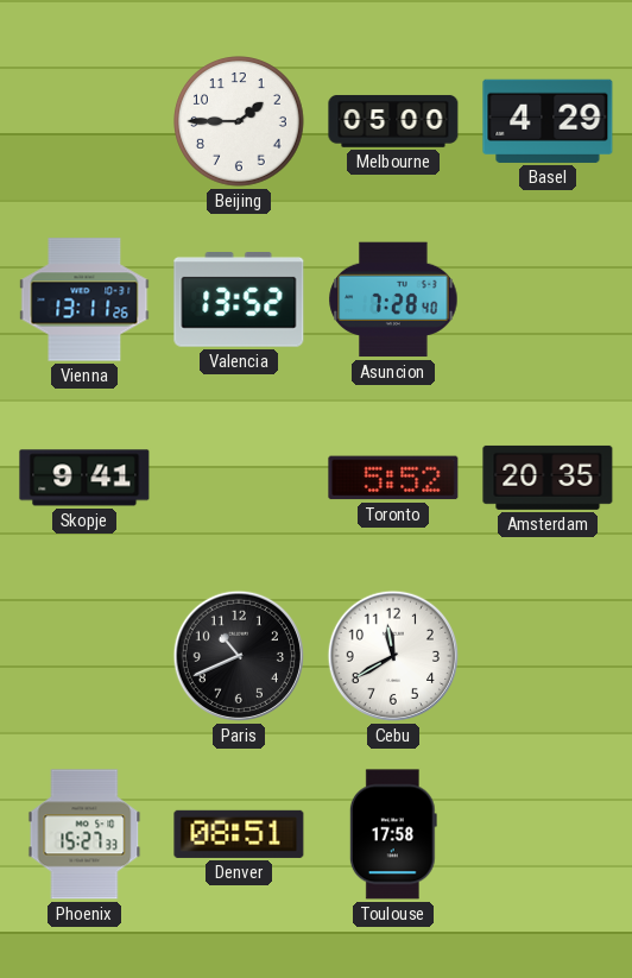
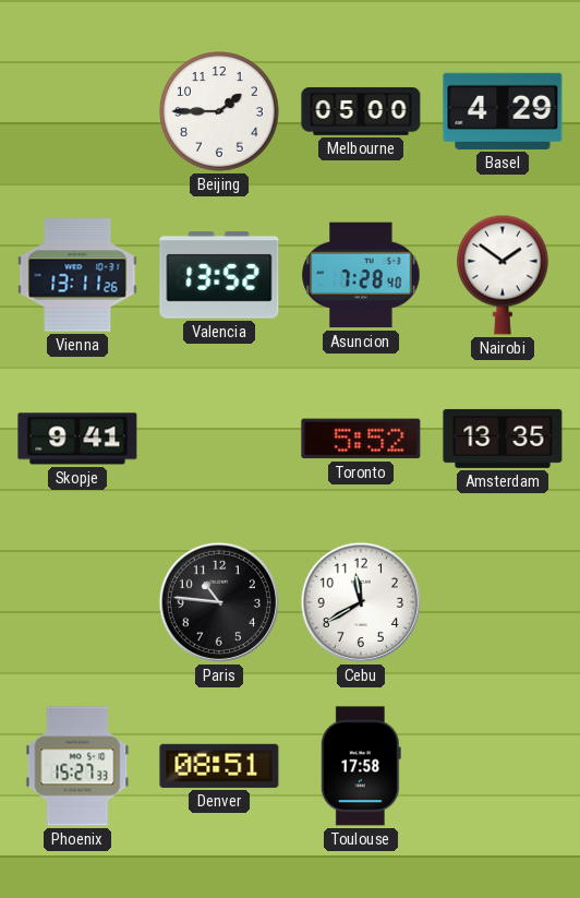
Nairobi: none -> 1:51 (503, 275)
Amsterdam: 20:35 -> 13:35 (503, 439)
Paris: 10:41 -> 10:46 (219, 602)
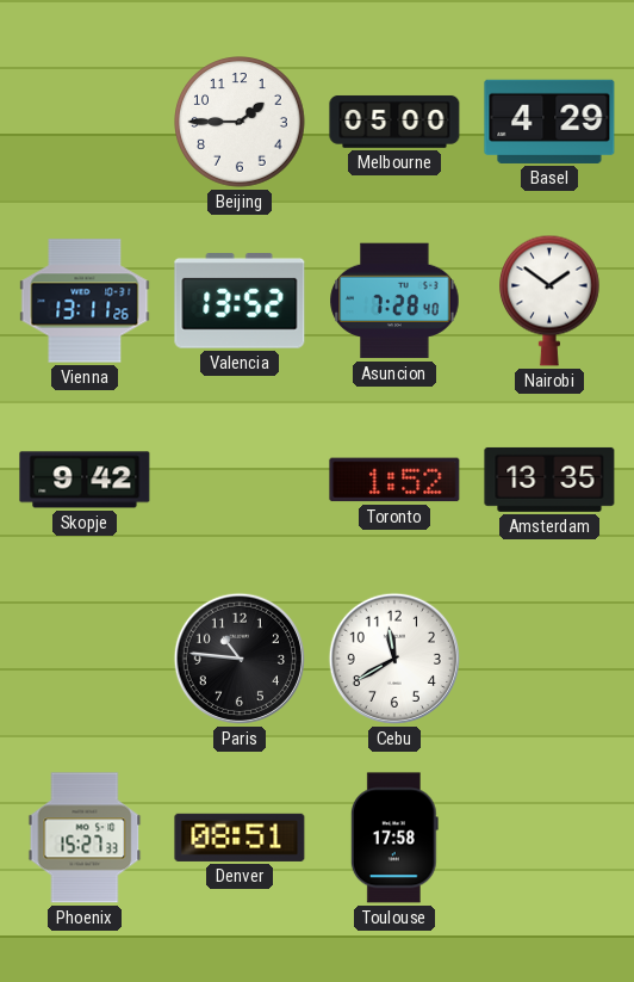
Skopje: 9:41 -> 9:42 (85, 480)
Toronto: 5:52 -> 1:52 (394, 480)
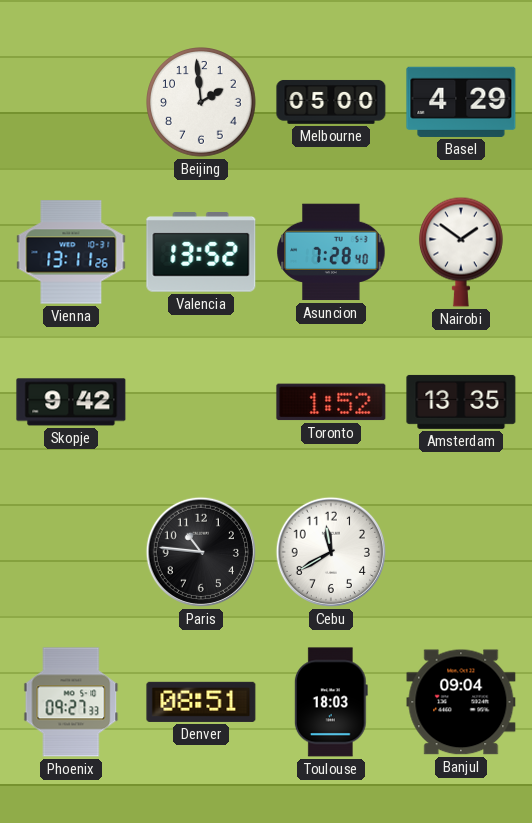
Beijing: 1:45 -> 1:59 (202, 103)
Phoenix: 15:27 -> 09:27 (71, 702)
Toulouse: 17:58 -> 18:03 (331, 702)
Banjul: none -> 09:04 (461, 702)
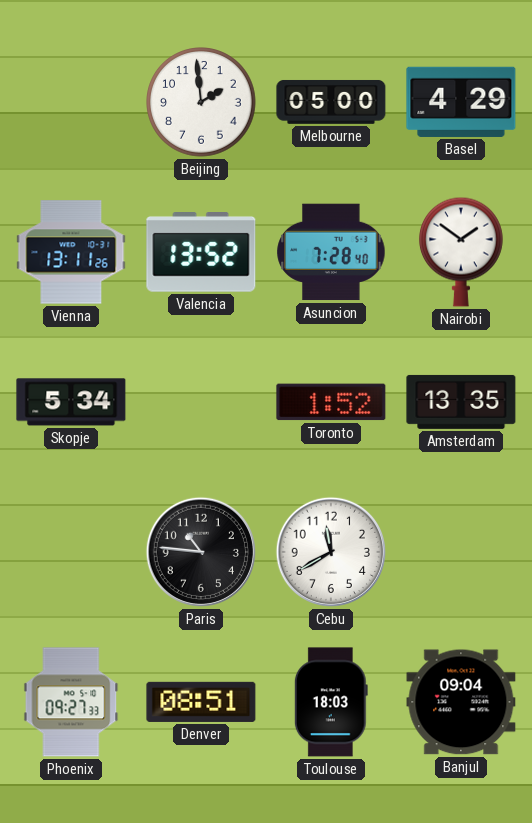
Skopje: 9:42 -> 5:34 (71, 402)
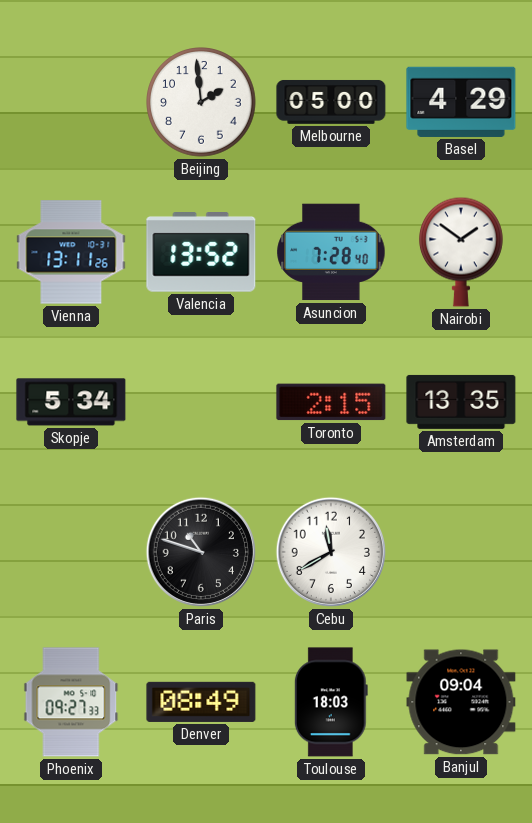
Toronto: 1:52 -> 2:15 (331, 402)
Paris: 10:46 -> 10:48 (201, 552)
Denver: 08:51 -> 08:49 (201, 702)
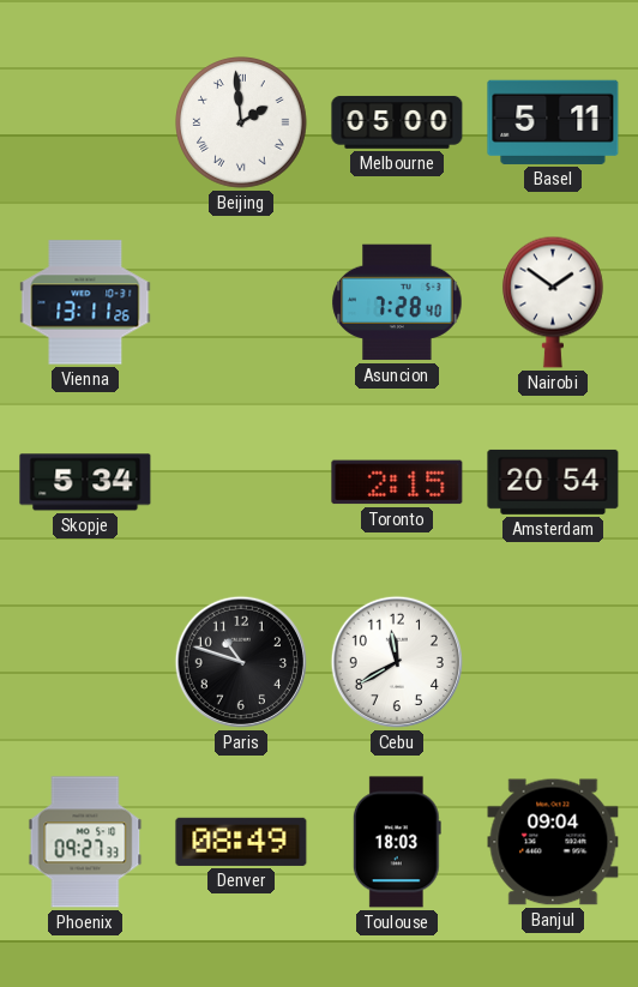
Beijing numerals: Arabic -> Roman (242, 124)
Basel: 4:29 -> 5:11 (553, 122)
Valencia: 13:52 -> none (201, 253)
Amsterdam: 13:35 -> 20:54 (553, 482)
